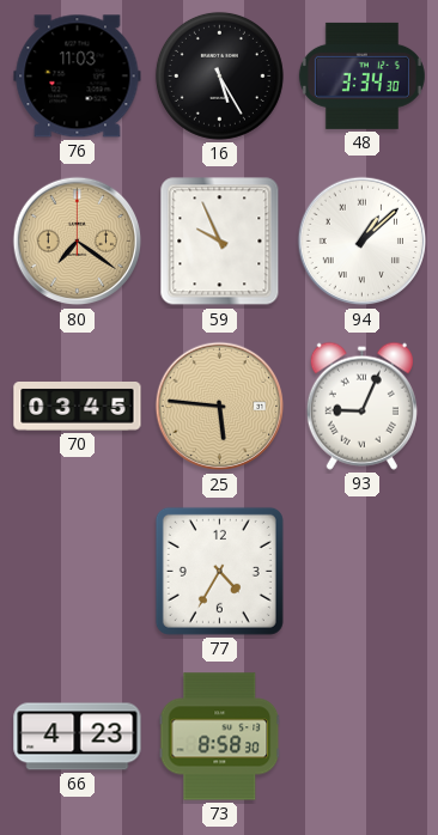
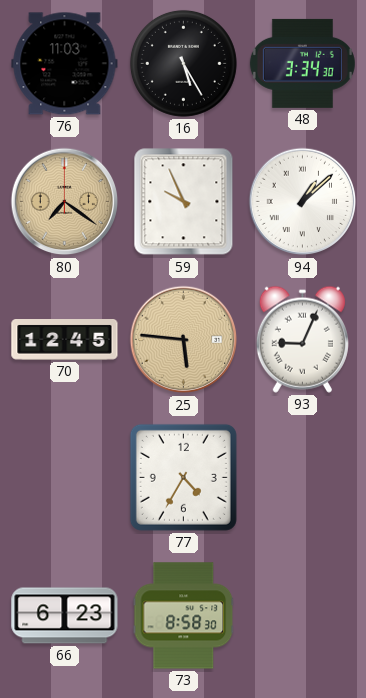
70: 03:45 -> 12:45 (65, 340)
66: 4:23 -> 6:23 (65, 616)
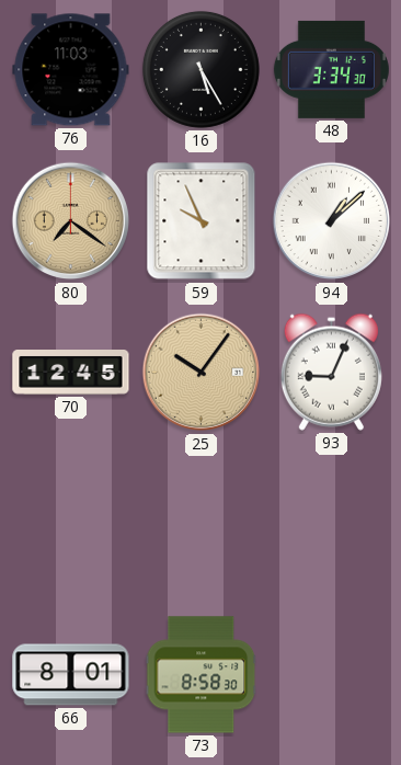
25: 5:46 -> 10:06 (202, 373)
77: 4:35 -> none (183, 477)
66: 6:23 -> 8:01 (71, 675)
